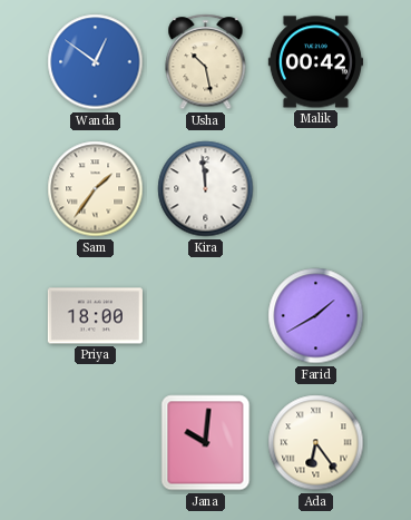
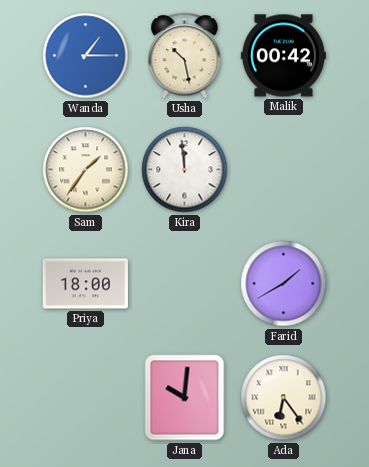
Wanda: 12:51 -> 1:15 (86, 56)
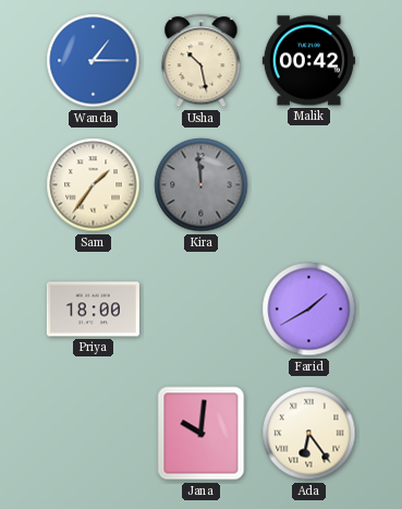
Kira dial: white -> grey (202, 185)
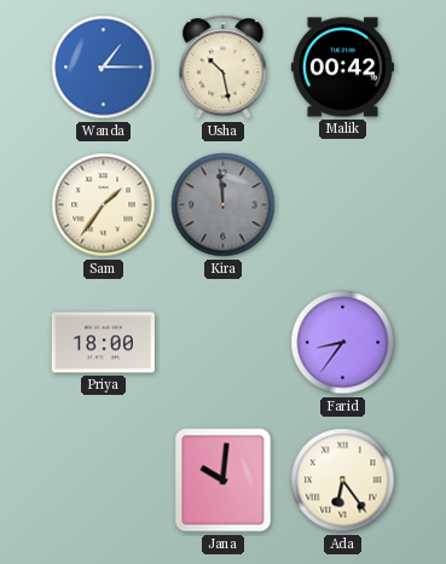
Farid: 1:40 -> 8:36 (343, 343)
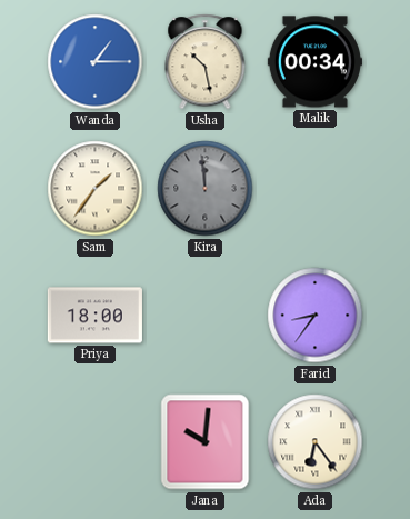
Malik: 00:42 -> 00:34 (314, 62)
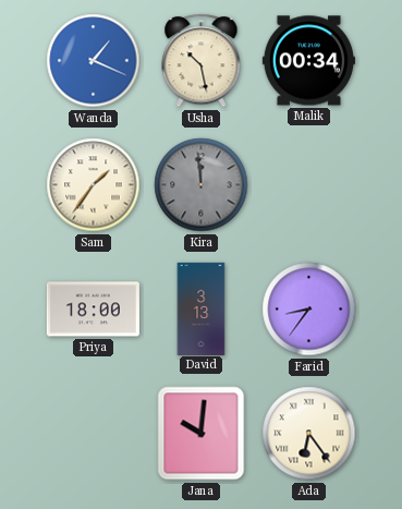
Wanda: 1:15 -> 1:19 (94, 61)
David: none -> 3:13 (202, 308)
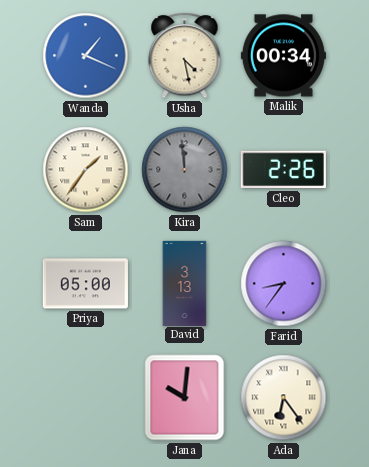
Usha: 10:28 -> 4:28 (185, 56)
Cleo: none -> 2:26 (283, 170)
Priya: 18:00 -> 05:00 (85, 284)
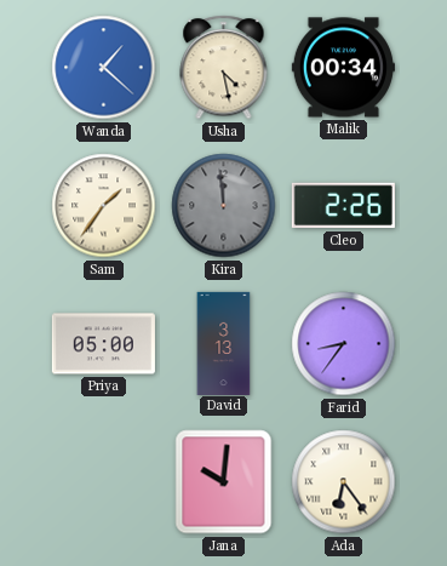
Wanda: 1:19 -> 1:22 (104, 68)
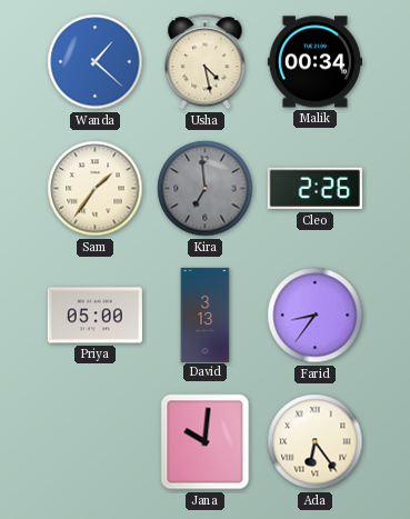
Kira: 11:59 -> 6:59 (206, 189)
